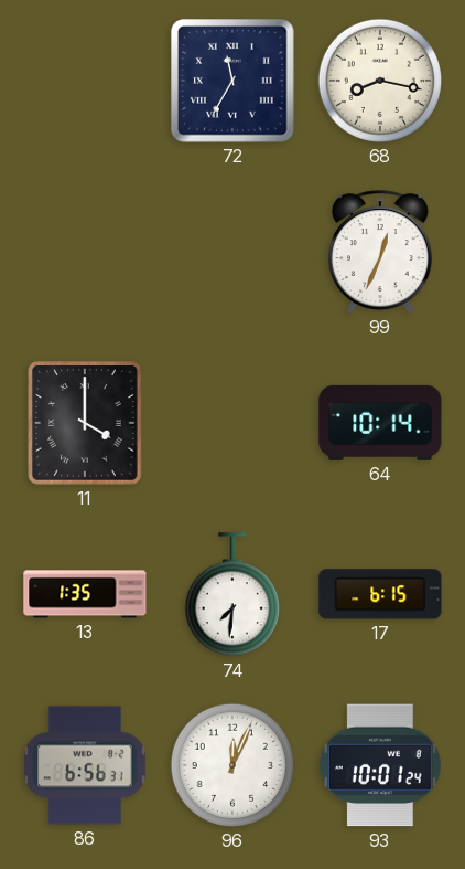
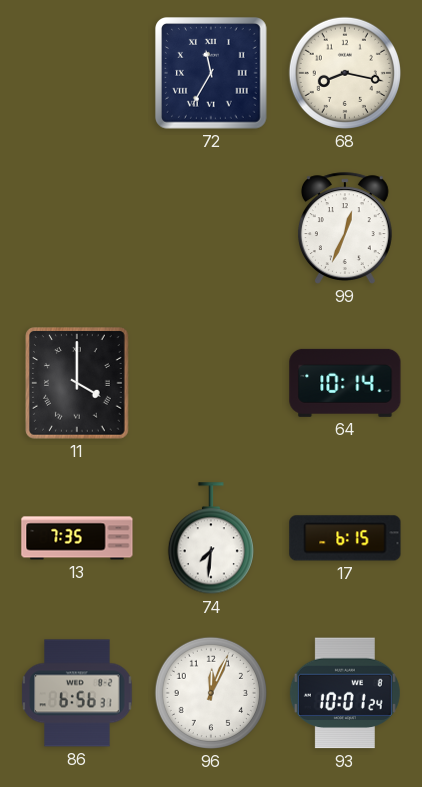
13: 1:35 -> 7:35 (77, 538)
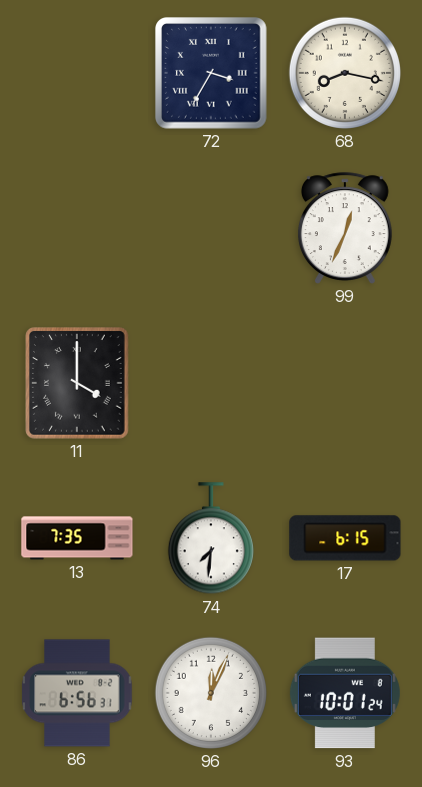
72: 11:35 -> 3:35 (212, 74)
64: 10:14 -> none (345, 383)
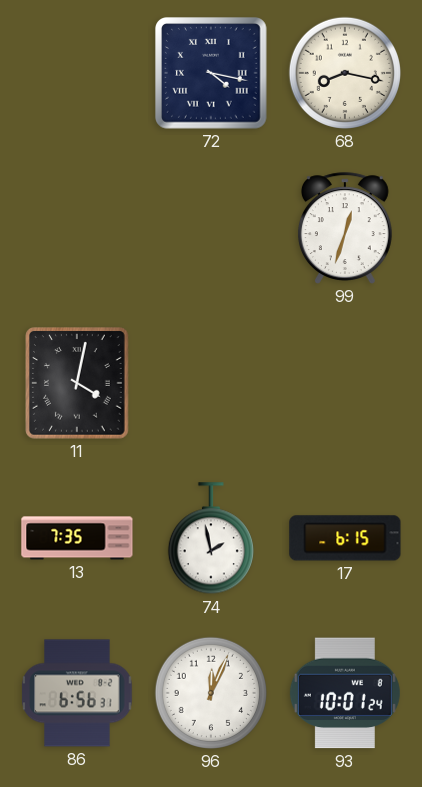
72: 3:35 -> 4:17 (212, 74)
99: 12:34 -> 12:33 (345, 228)
11: 4:00 -> 4:02 (78, 383)
74: 7:31 -> 1:58 (211, 539)
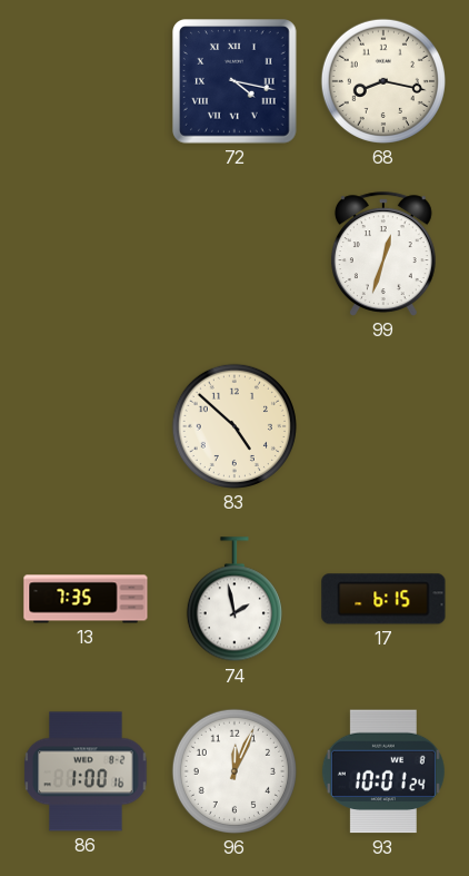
11: 4:02 -> none (78, 383)
83: none -> 4:52 (234, 426)
86: 6:56 -> 1:00 (86, 771)
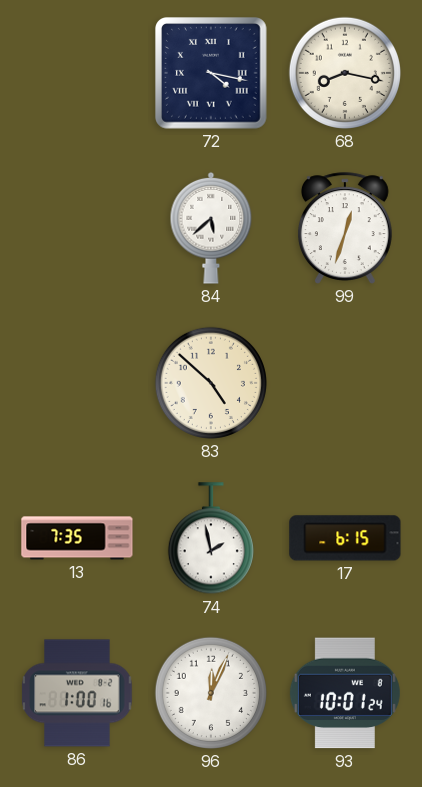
84: none -> 5:38 (211, 228)
